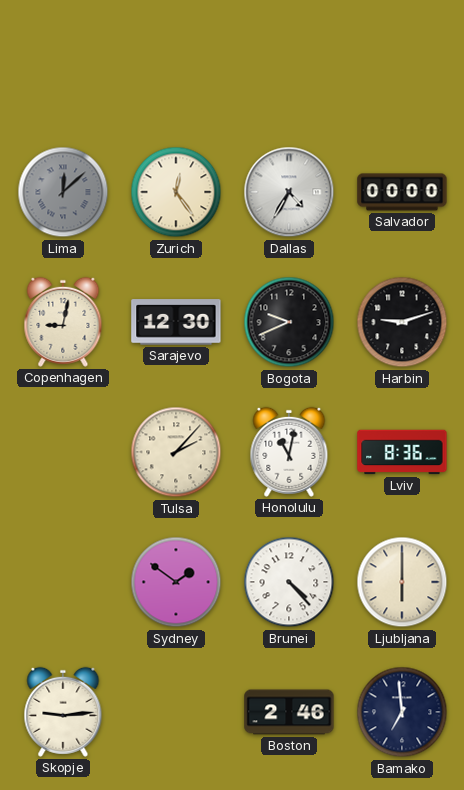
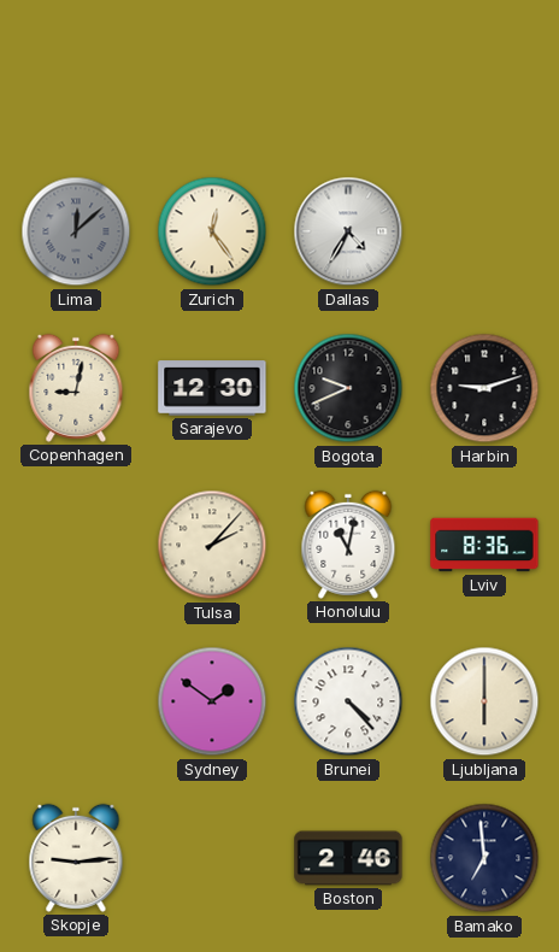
Salvador: 00:00 -> none (402, 192)
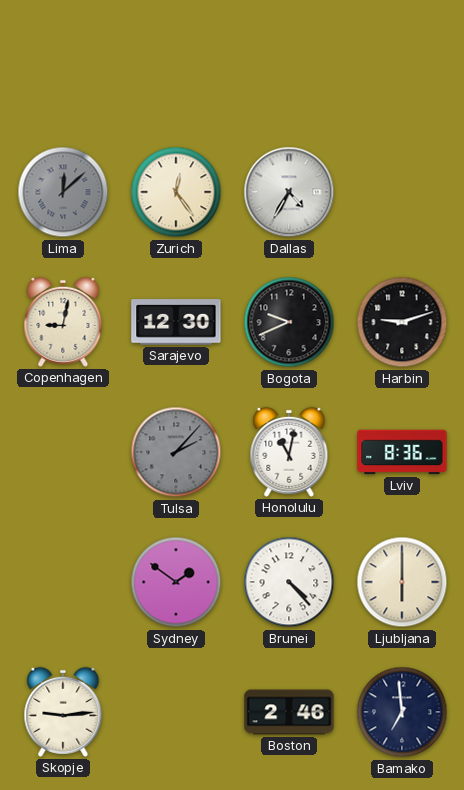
Tulsa dial: cream -> grey (176, 452)
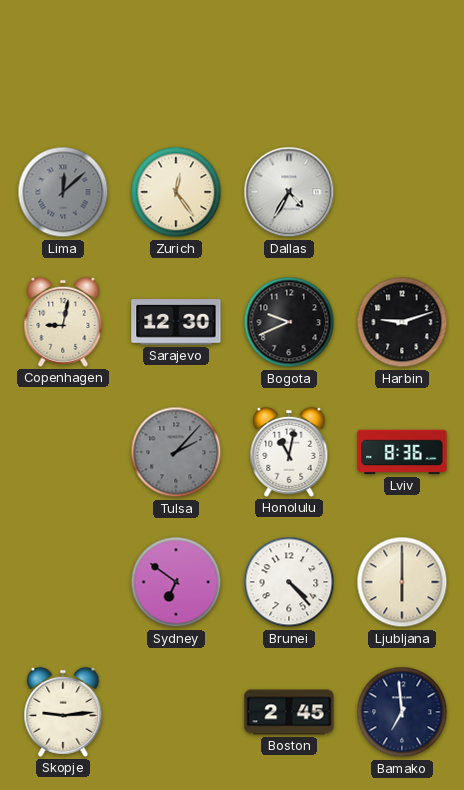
Sydney: 1:51 -> 6:51 (176, 582)
Boston: 2:46 -> 2:45 (289, 712)
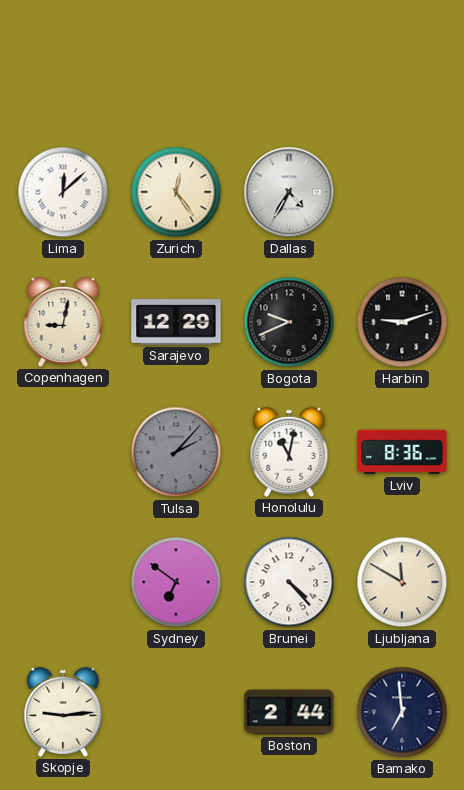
Lima dial: grey -> white (63, 192)
Sarajevo: 12:30 -> 12:29 (176, 322)
Ljubljana: 6:00 -> 11:50 (402, 582)
Boston: 2:45 -> 2:44 (289, 712)
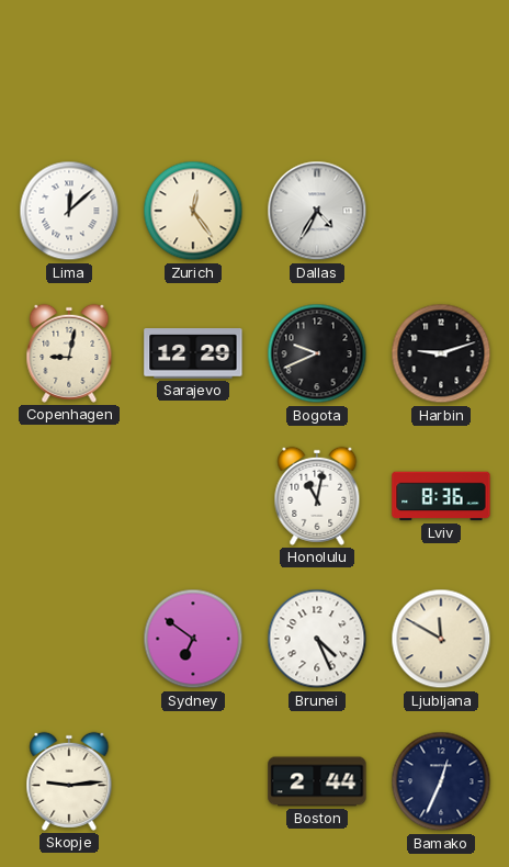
Tulsa: 2:07 -> none (176, 452)
Brunei: 4:23 -> 4:26 (317, 639)
Bamako: 6:59 -> 12:34 (441, 781)
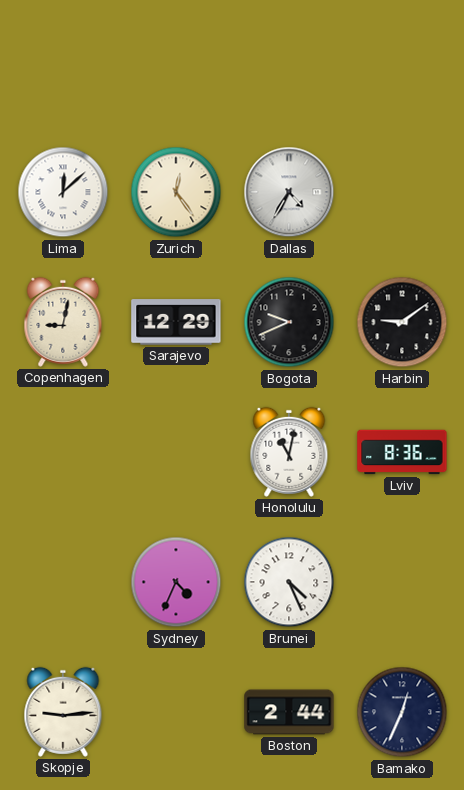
Harbin: 9:12 -> 9:09 (402, 322)
Sydney: 6:51 -> 4:34 (176, 582)
Ljubljana: 11:50 -> none (441, 639)
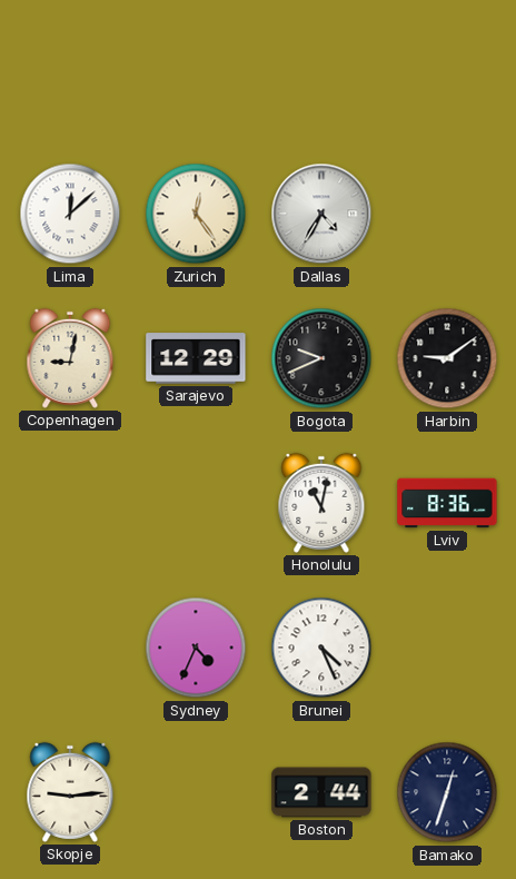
Bamako: 12:34 -> 12:33 (447, 792)
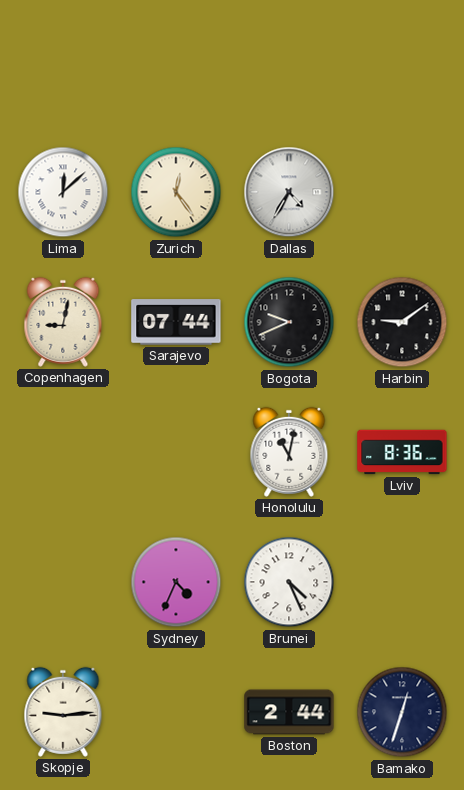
Sarajevo: 12:29 -> 07:44 (176, 322)
